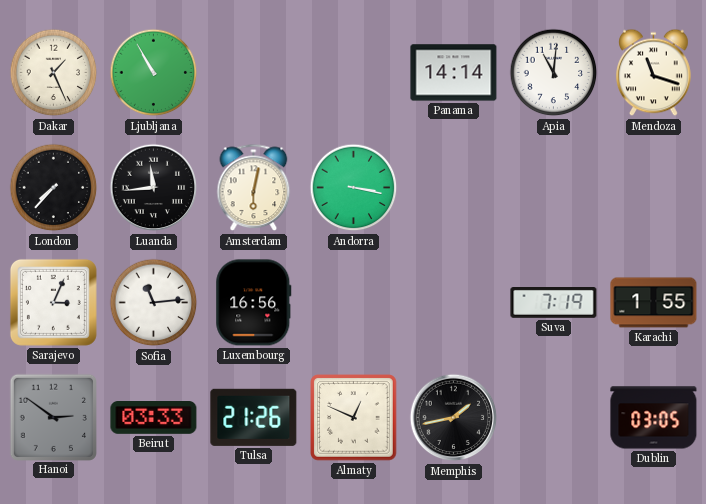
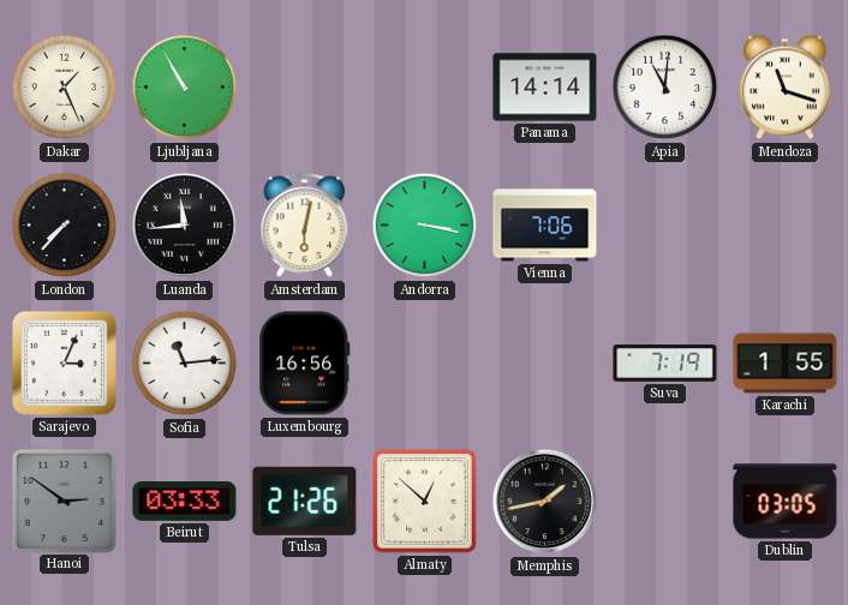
Vienna: none -> 7:06 (545, 226)
Almaty: 12:49 -> 12:52 (425, 502)
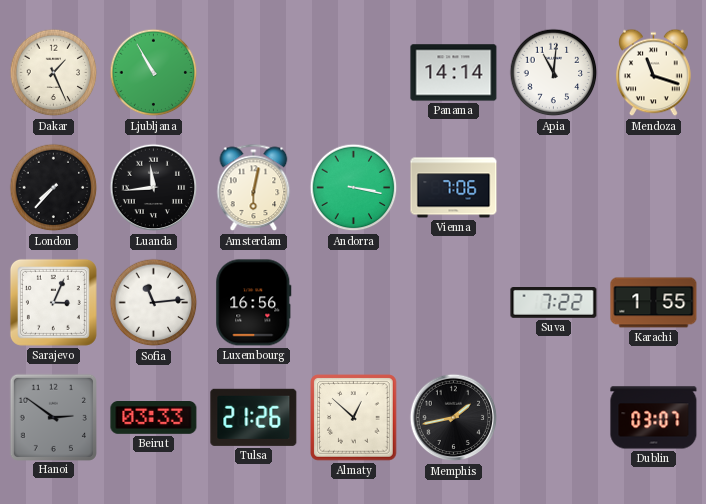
Suva: 7:19 -> 7:22 (554, 303)
Dublin: 03:05 -> 03:07 (654, 418)
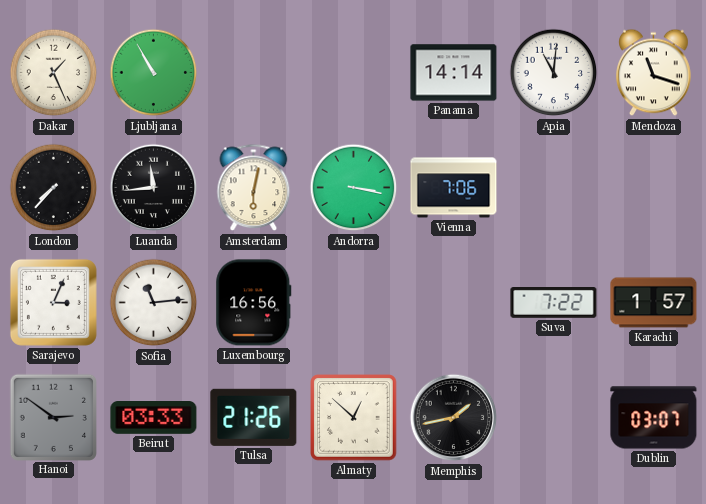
Karachi: 1:55 -> 1:57 (654, 303)
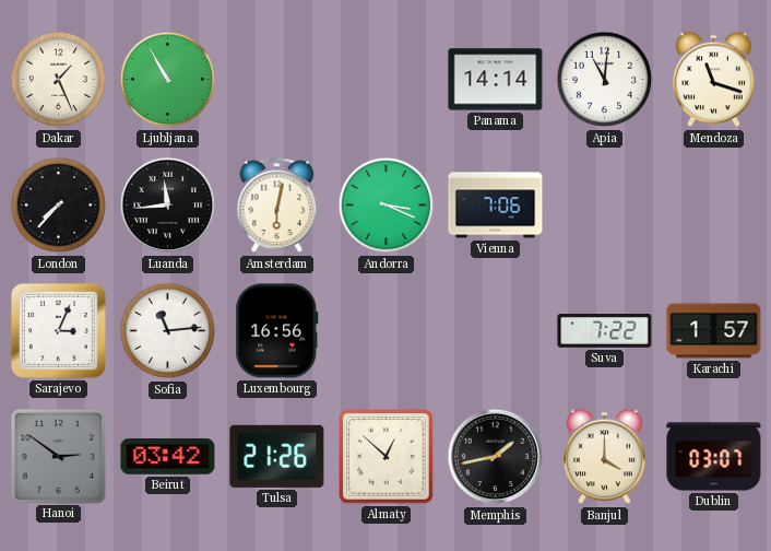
Andorra: 3:17 -> 3:19 (387, 206)
Beirut: 03:33 -> 03:42 (168, 457)
Banjul: none -> 4:00 (605, 457)
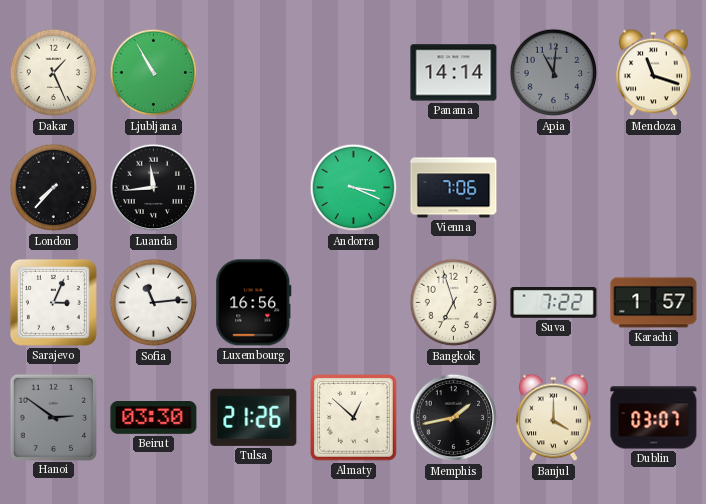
Apia dial: white -> grey (554, 73)
Amsterdam: 6:02 -> none (277, 206)
Bangkok: none -> 6:57 (454, 303)
Beirut: 03:42 -> 03:30 (154, 418)
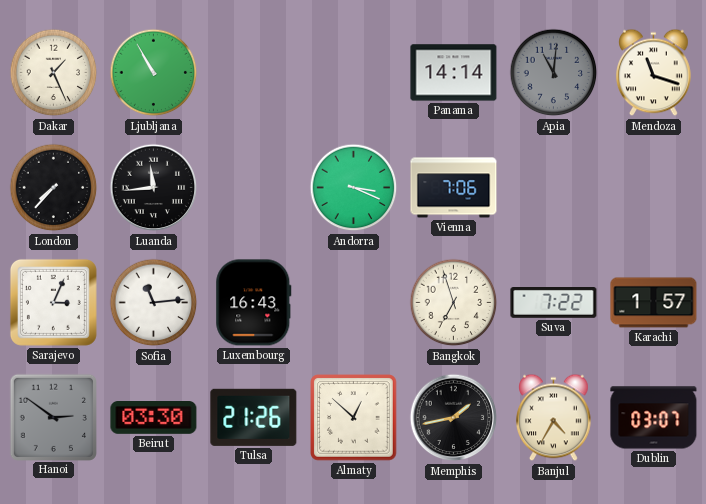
Luxembourg: 16:56 -> 16:43 (254, 303)
Banjul: 4:00 -> 4:35 (554, 418)
